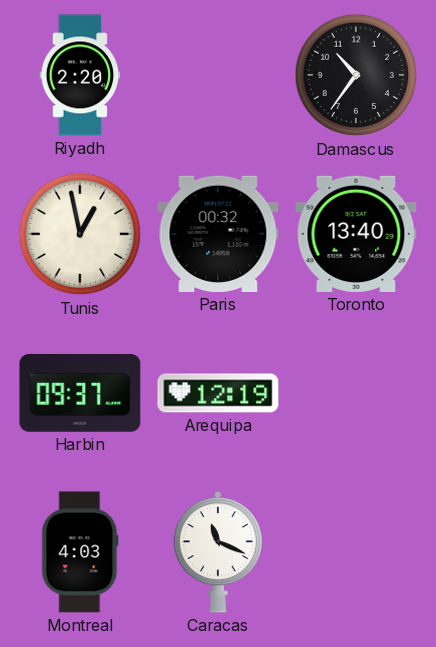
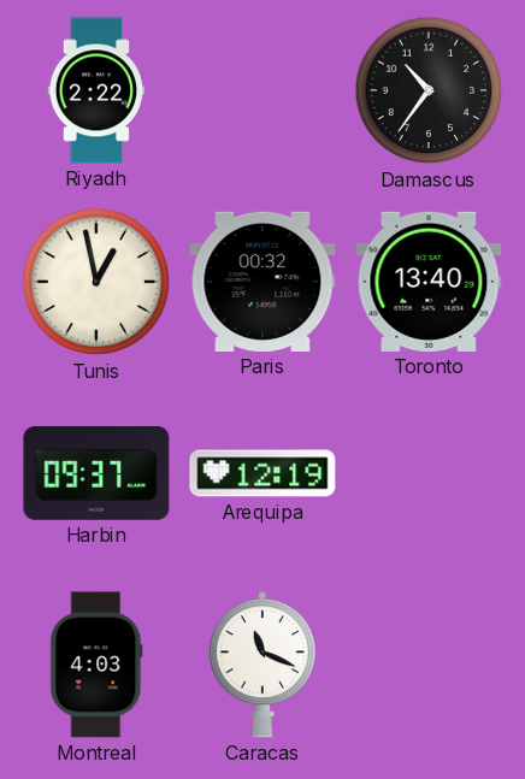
Riyadh: 2:20 -> 2:22 (96, 90)
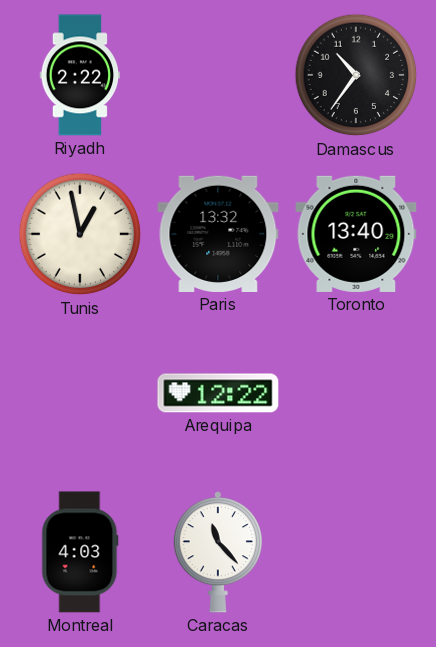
Paris: 00:32 -> 13:32 (218, 234)
Harbin: 09:37 -> none (96, 474)
Arequipa: 12:19 -> 12:22 (218, 393)
Caracas: 11:19 -> 11:23 (217, 552)
